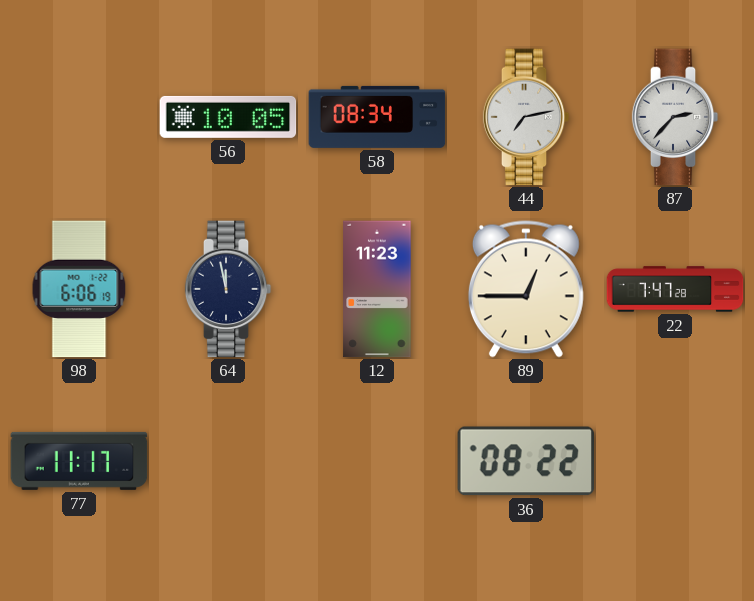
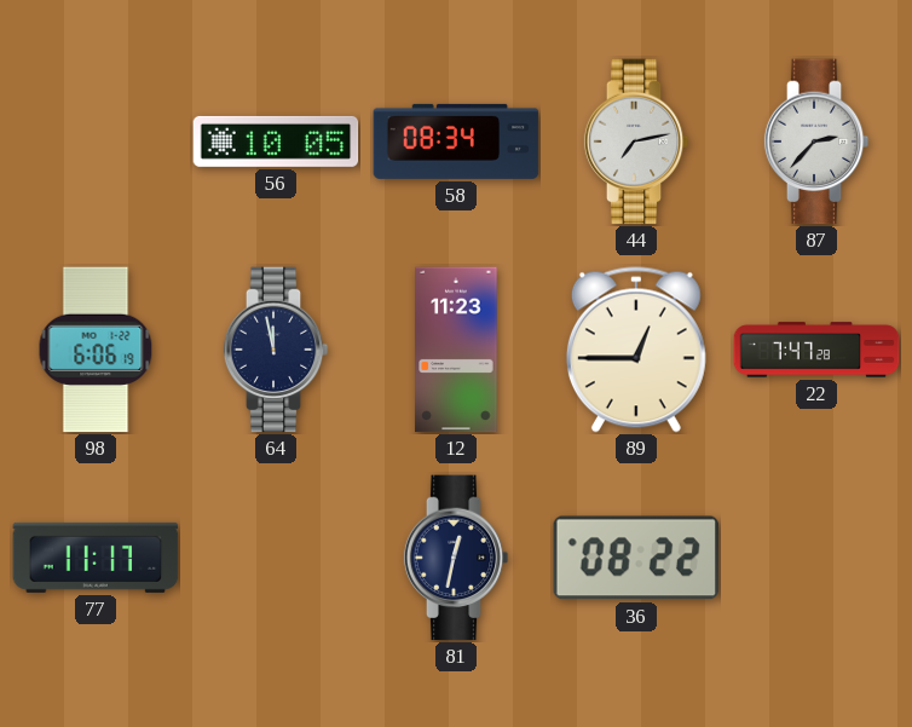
81: none -> 12:32 (456, 558)
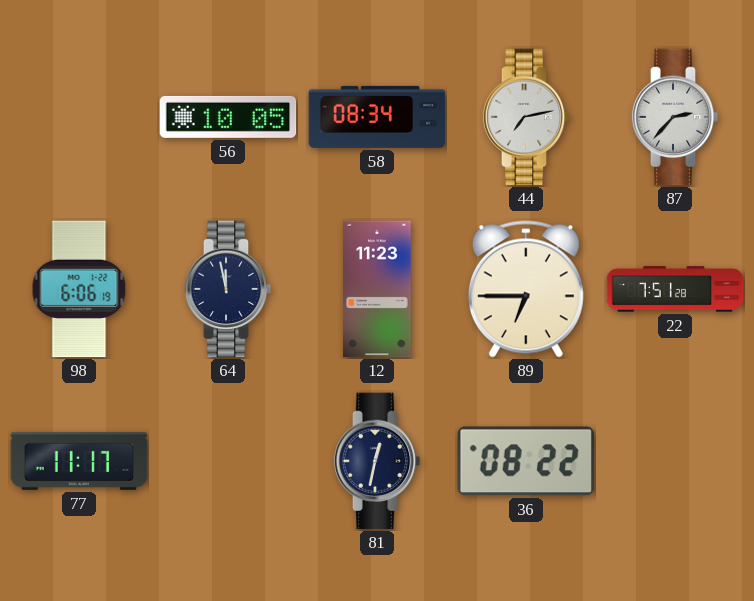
89: 12:45 -> 6:45 (526, 289)
22: 7:47 -> 7:51 (675, 289)
